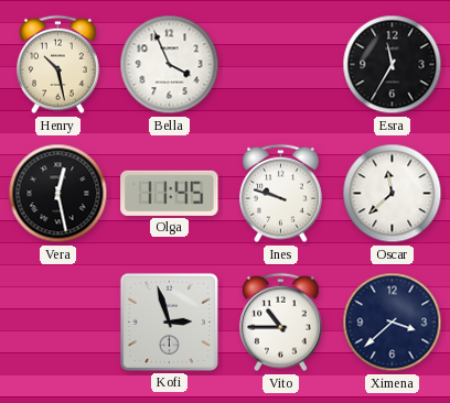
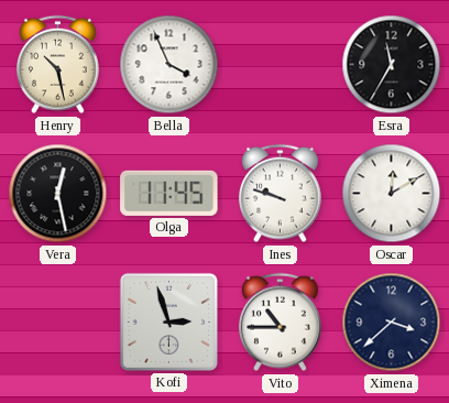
Oscar: 11:38 -> 12:10 (392, 194)
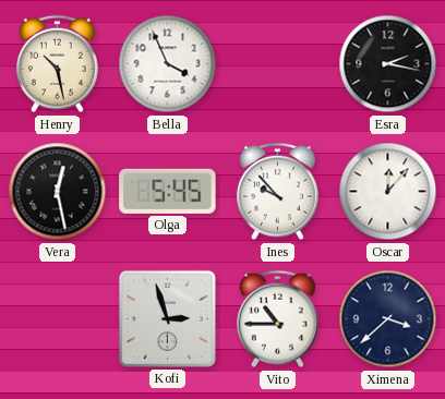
Esra: 11:35 -> 2:17 (388, 64)
Olga: 11:45 -> 5:45 (168, 191)
Ines: 9:48 -> 9:53 (277, 192)
Oscar: 12:10 -> 12:07 (388, 192)
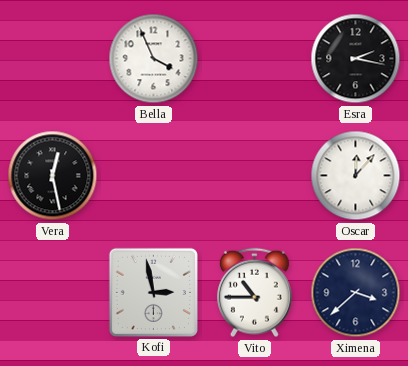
Henry: 10:28 -> none (57, 64)
Olga: 5:45 -> none (168, 191)
Ines: 9:53 -> none (277, 192)
Kofi: 2:57 -> 2:58 (153, 292)
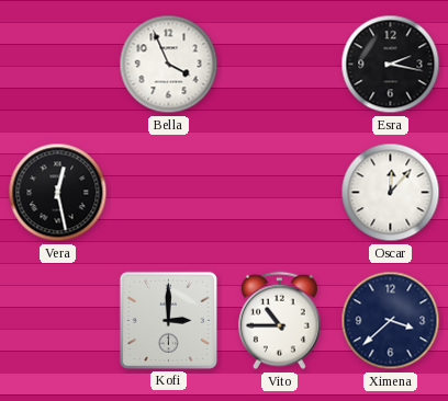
Kofi: 2:58 -> 3:00 (168, 320)
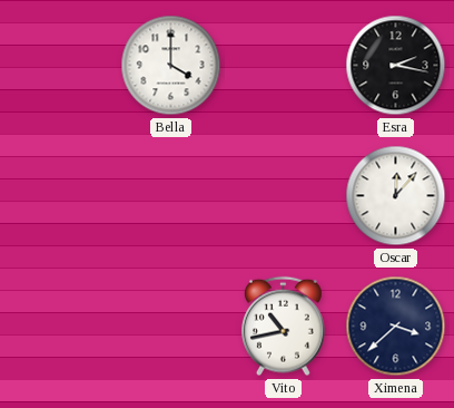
Bella: 3:56 -> 4:00 (171, 66)
Vera: 12:28 -> none (58, 193)
Kofi: 3:00 -> none (168, 320)
Vito: 10:45 -> 10:43 (283, 327)
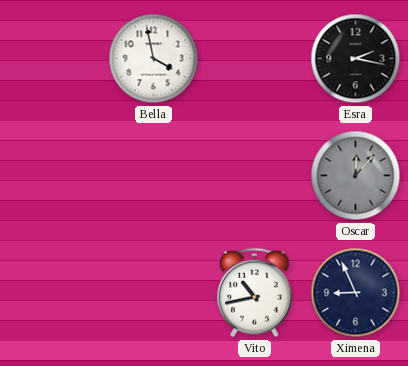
Bella: 4:00 -> 3:58 (154, 59)
Oscar dial: white -> grey (356, 176)
Ximena: 3:38 -> 8:56 (356, 293)
